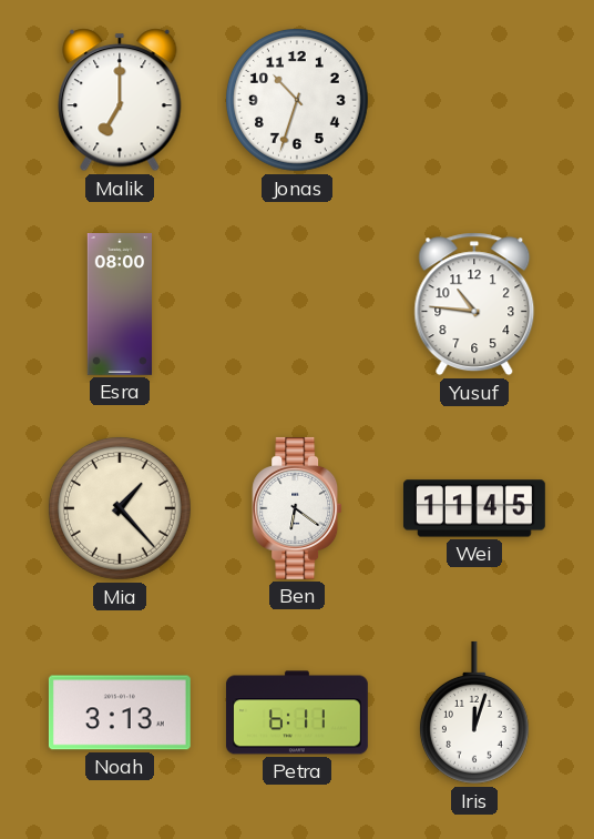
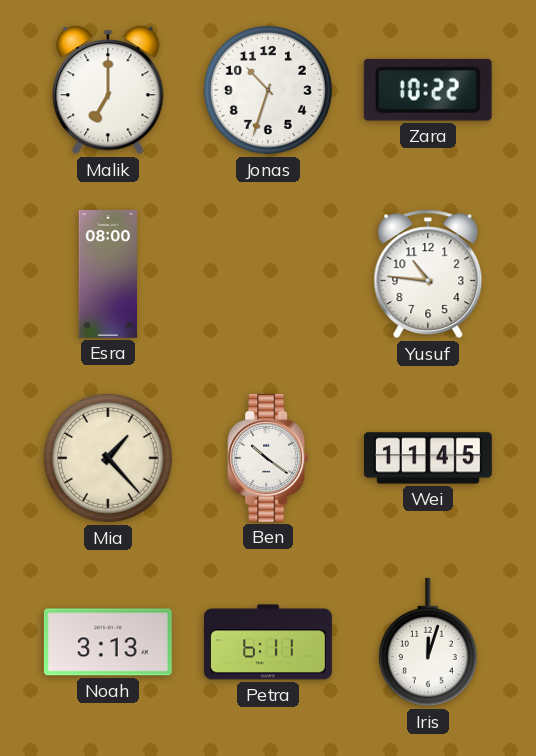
Zara: none -> 10:22 (428, 90)
Ben: 6:21 -> 10:21 (268, 458)
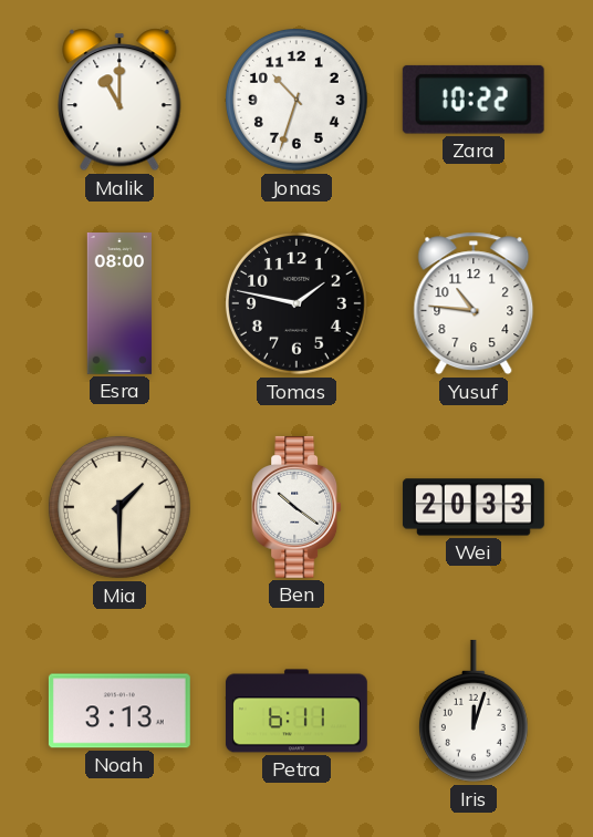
Malik: 7:00 -> 11:00 (119, 100)
Tomas: none -> 1:47 (296, 303)
Mia: 1:23 -> 1:30 (119, 507)
Wei: 11:45 -> 20:33 (474, 507)
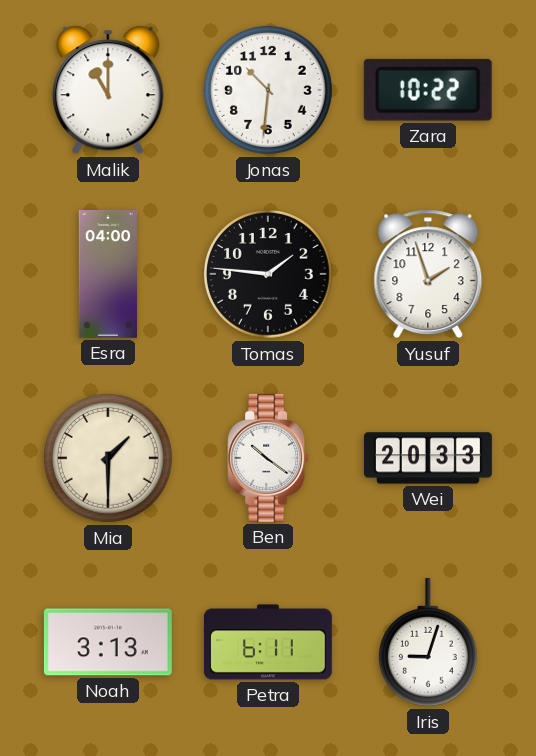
Jonas: 10:33 -> 10:31 (268, 90)
Esra: 08:00 -> 04:00 (107, 275)
Tomas: 1:47 -> 1:46 (268, 274)
Yusuf: 10:46 -> 1:57 (428, 274)
Iris: 12:03 -> 9:03 (428, 642)
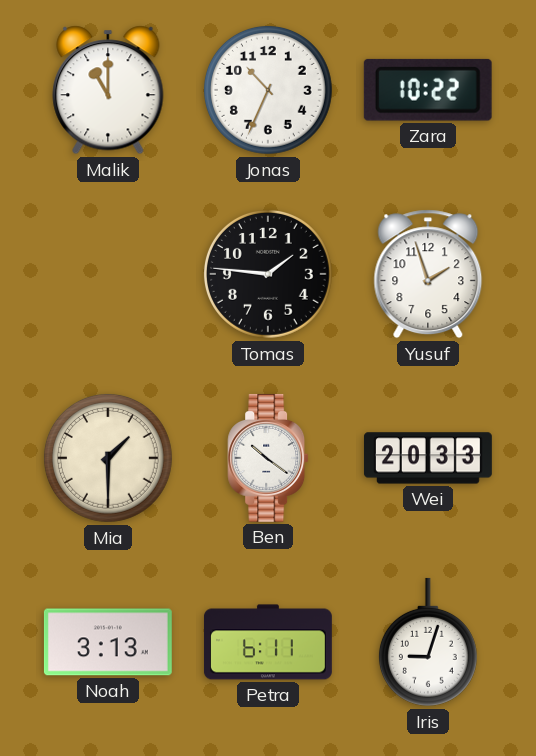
Jonas: 10:31 -> 10:34 (268, 90)
Esra: 04:00 -> none (107, 275)
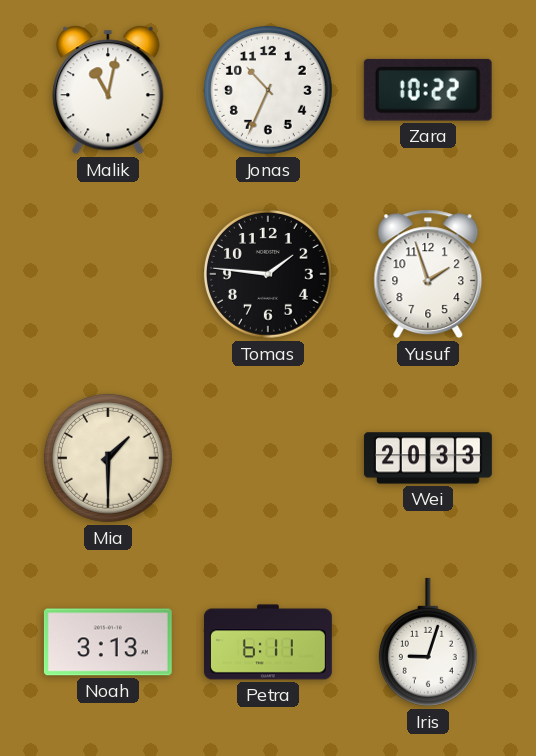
Malik: 11:00 -> 11:02 (108, 90)
Ben: 10:21 -> none (268, 458)
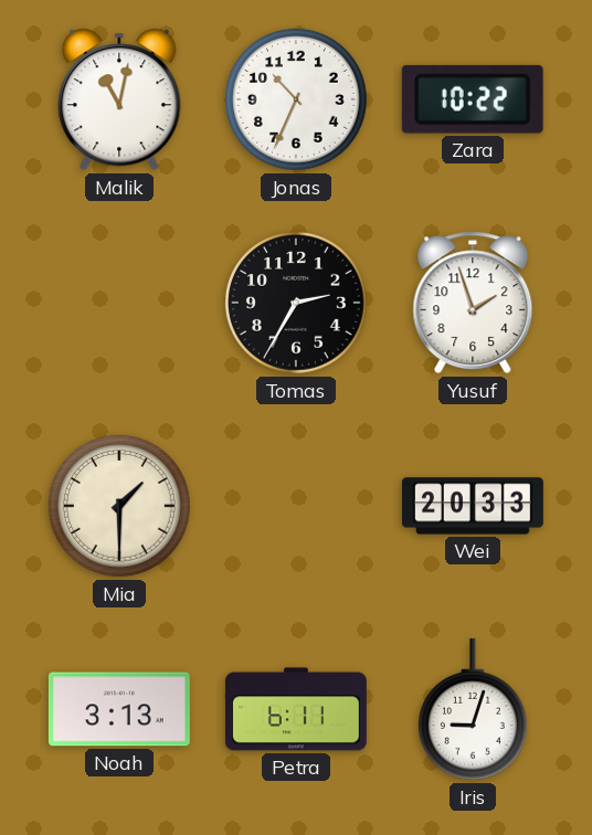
Tomas: 1:46 -> 2:35 (296, 303)
